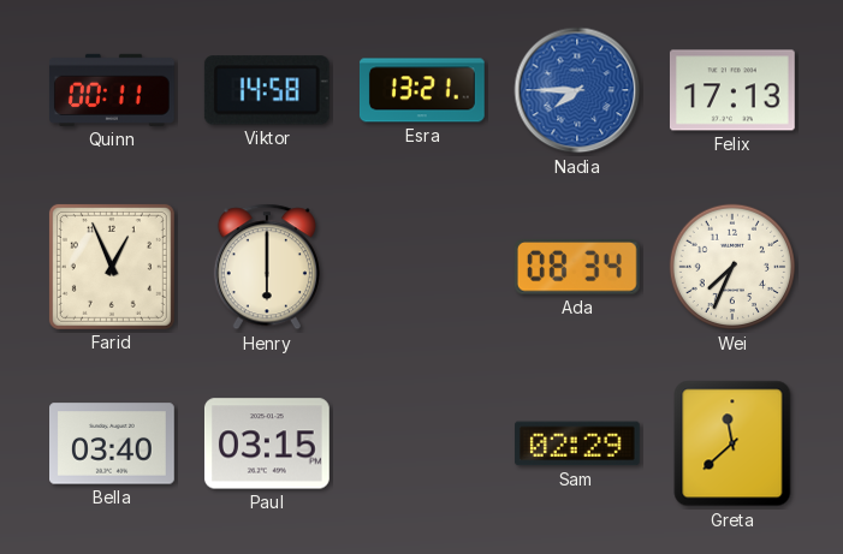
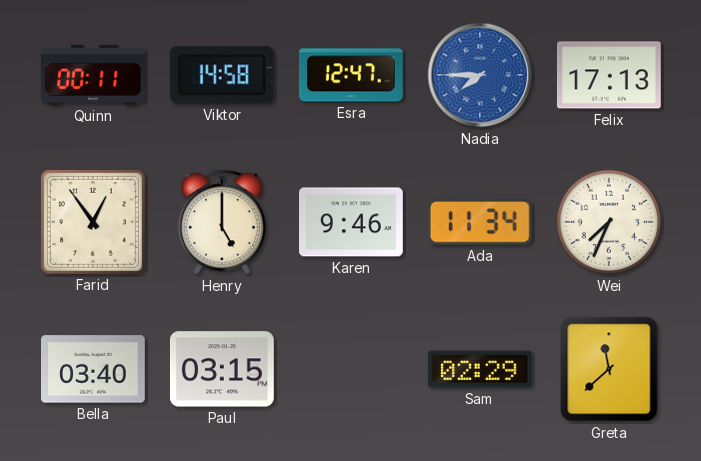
Esra: 13:21 -> 12:47 (351, 75)
Farid: 12:56 -> 12:54 (93, 222)
Henry: 6:00 -> 5:00 (222, 222)
Karen: none -> 9:46 (352, 222)
Ada: 08:34 -> 11:34 (480, 222)
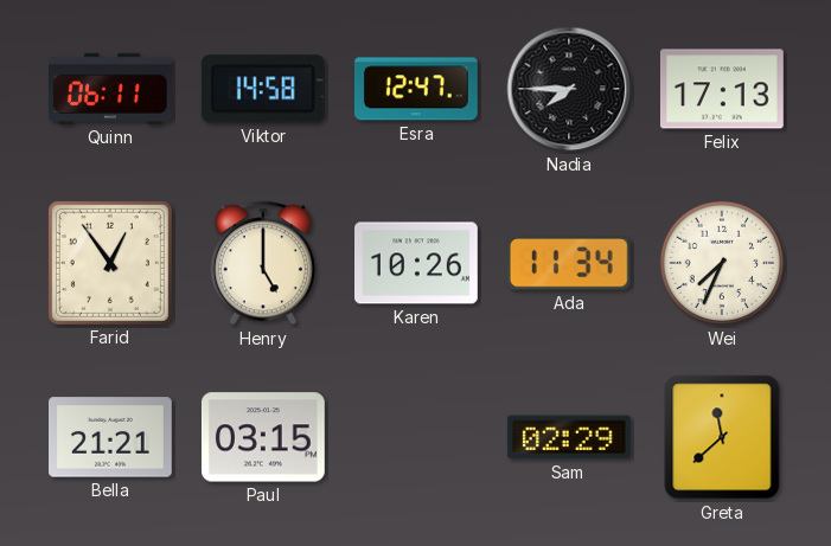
Quinn: 00:11 -> 06:11 (110, 89)
Nadia dial: blue -> black (569, 89)
Karen: 9:46 -> 10:26 (417, 263)
Bella: 03:40 -> 21:21 (111, 437)
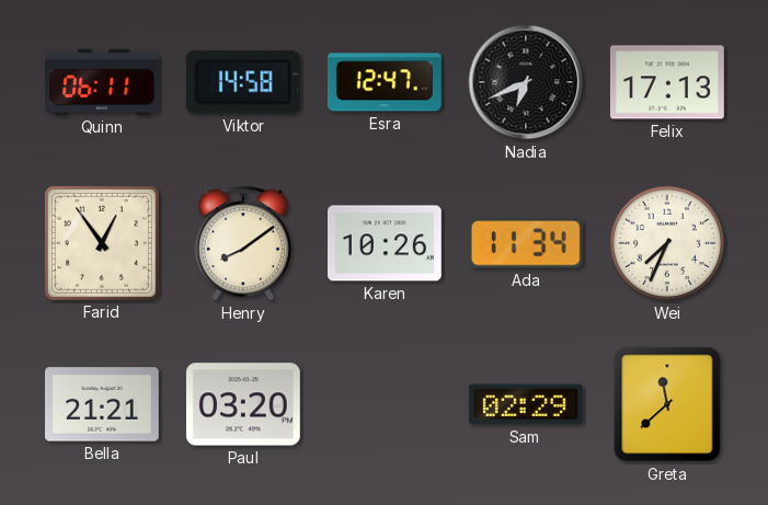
Nadia: 7:45 -> 6:41 (526, 82)
Henry: 5:00 -> 8:09 (243, 243)
Paul: 03:15 -> 03:20 (243, 404)
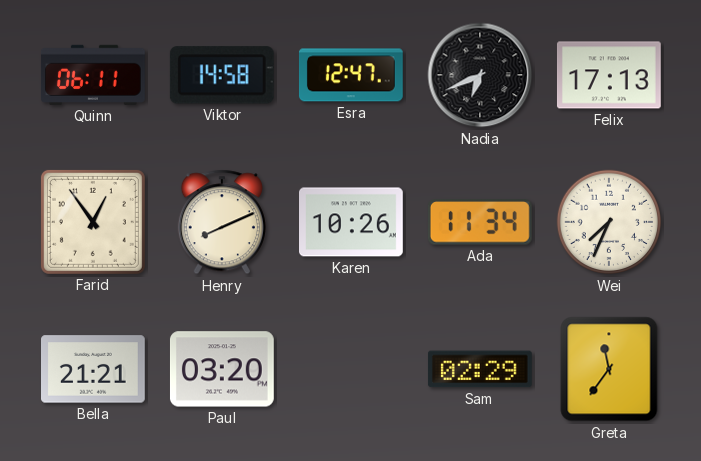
Henry: 8:09 -> 8:11 (222, 222)
Greta: 11:38 -> 11:36 (609, 369)
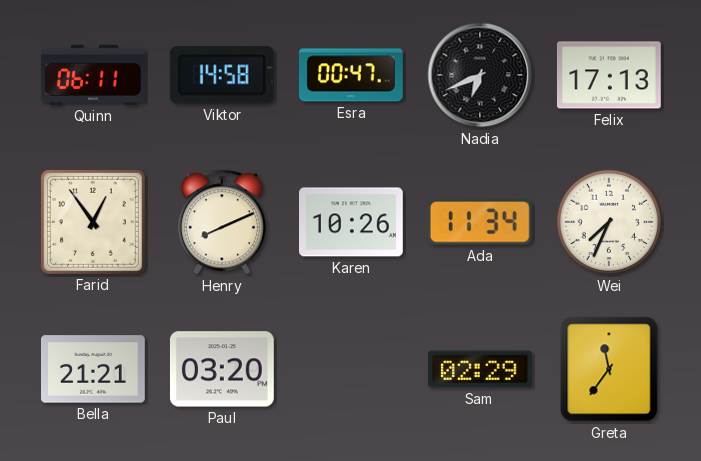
Esra: 12:47 -> 00:47 (351, 75)
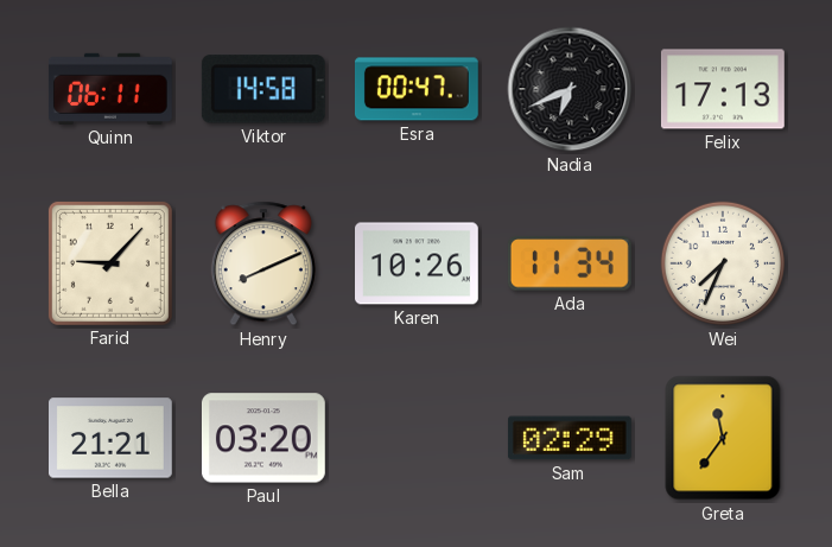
Farid: 12:54 -> 9:07 (110, 263)
